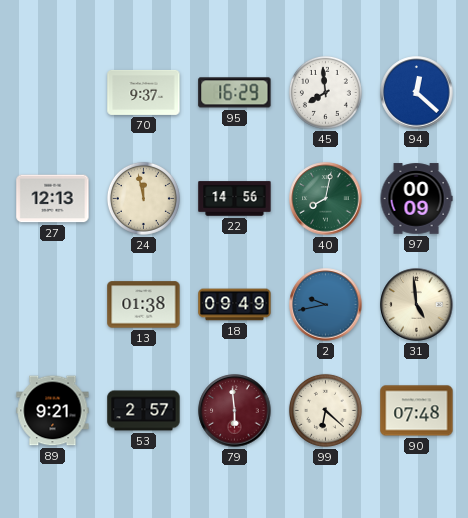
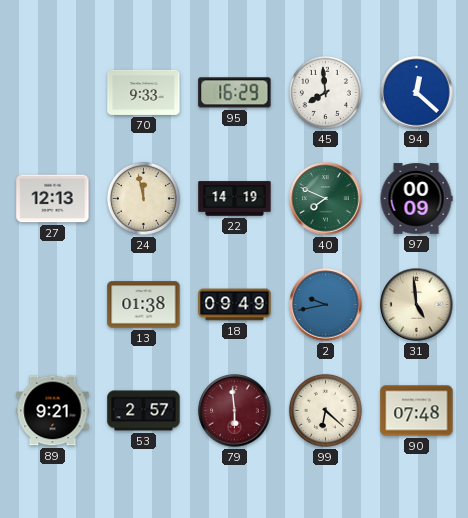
70: 9:37 -> 9:33 (144, 92)
22: 14:56 -> 14:19 (235, 199)
40: 8:02 -> 7:49 (326, 199)
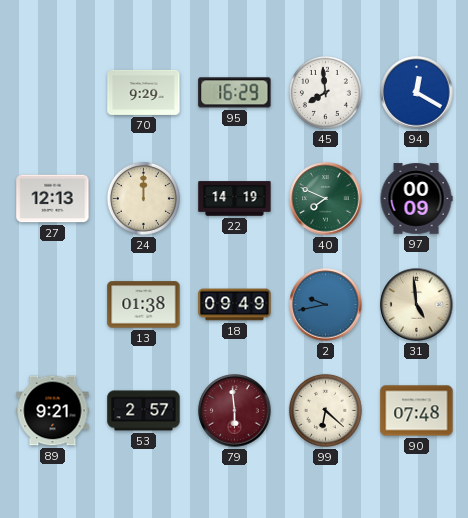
70: 9:33 -> 9:29 (144, 92)
94: 12:22 -> 12:20 (417, 93)
24: 11:58 -> 12:00 (143, 198)
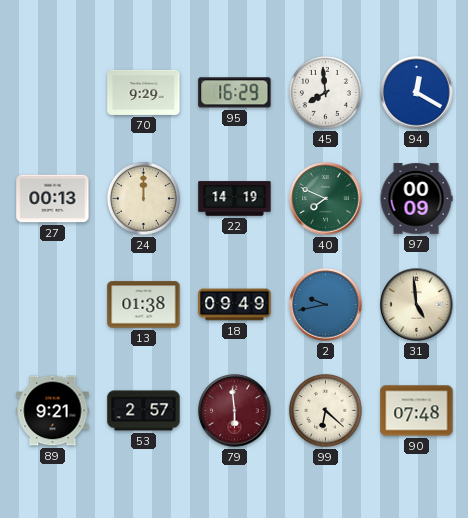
27: 12:13 -> 00:13 (53, 199)
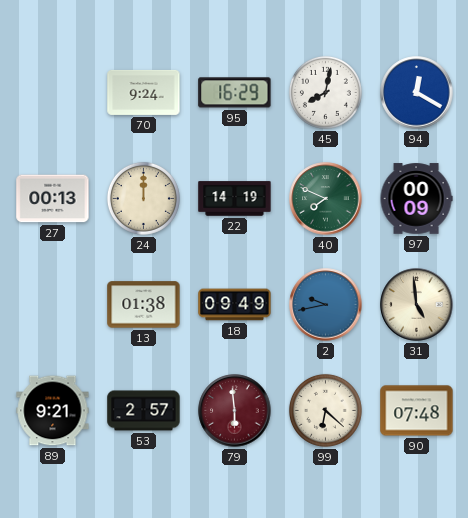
70: 9:29 -> 9:24 (144, 92)
45: 7:59 -> 8:02 (325, 92)
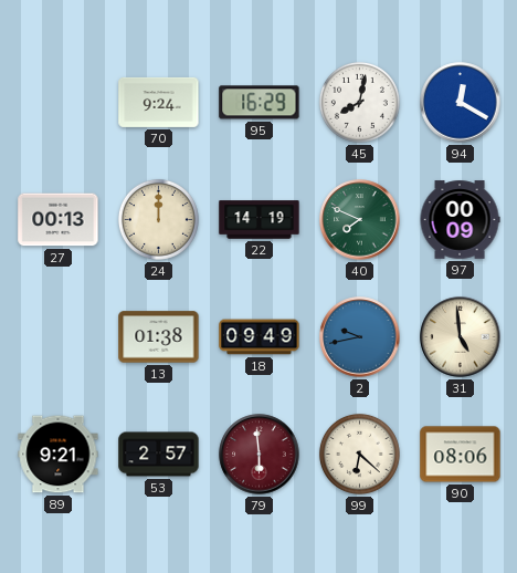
90: 07:48 -> 08:06 (461, 455)
